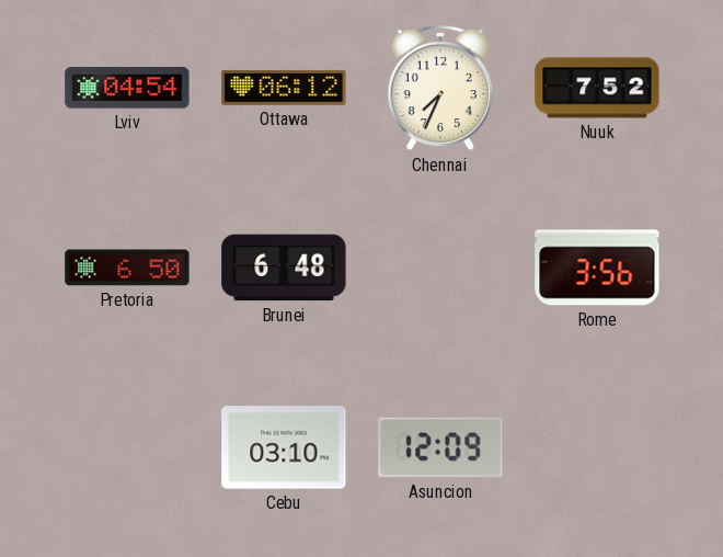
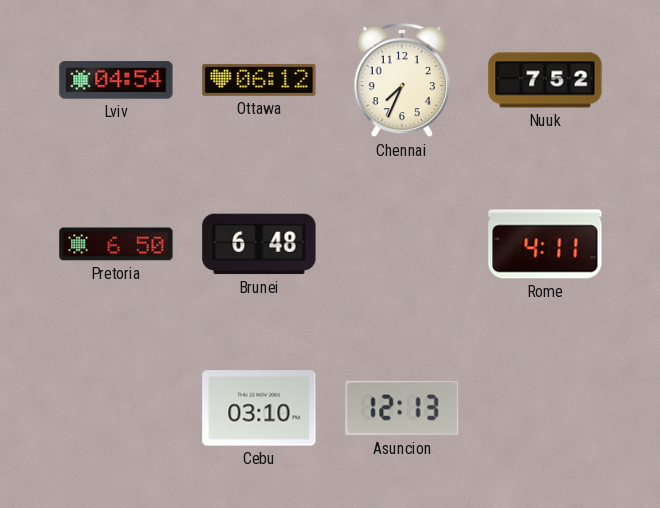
Rome: 3:56 -> 4:11 (545, 244)
Asuncion: 12:09 -> 12:13 (402, 408)
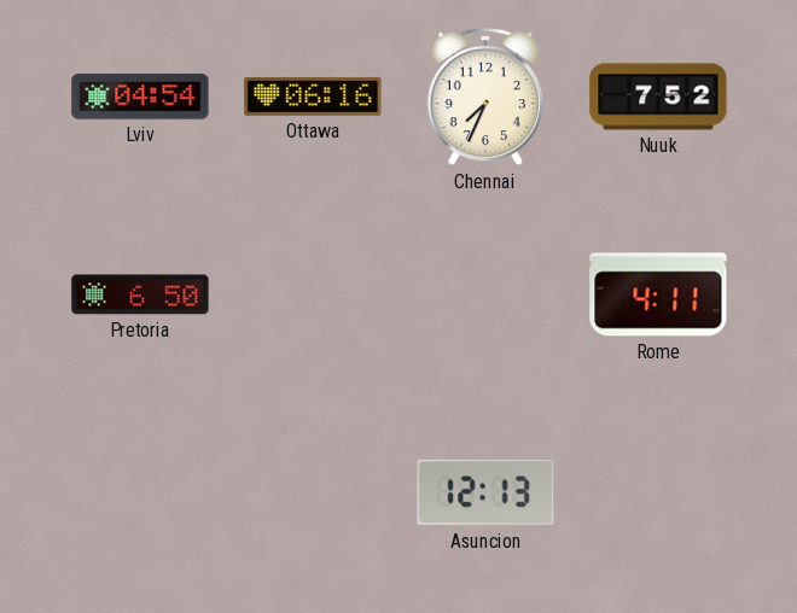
Ottawa: 06:12 -> 06:16 (313, 97)
Brunei: 6:48 -> none (259, 244)
Cebu: 03:10 -> none (259, 408)
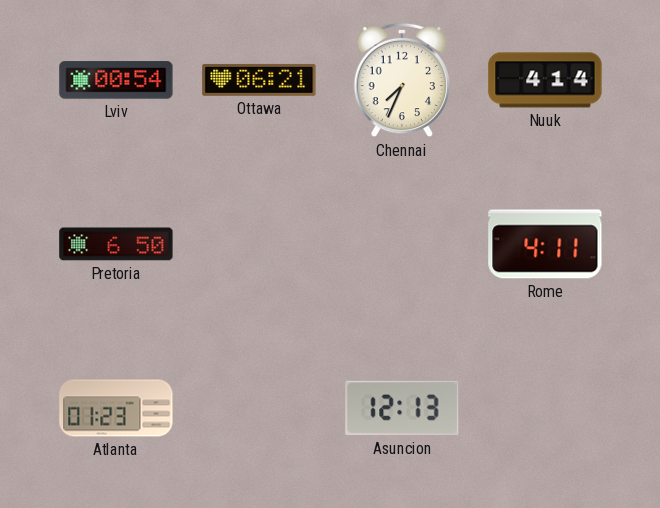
Lviv: 04:54 -> 00:54 (116, 80)
Ottawa: 06:16 -> 06:21 (259, 80)
Nuuk: 7:52 -> 4:14 (545, 80)
Atlanta: none -> 01:23 (116, 408)
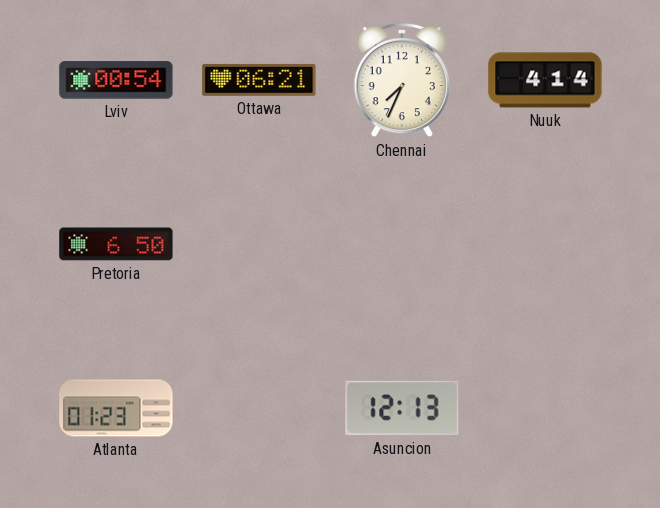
Rome: 4:11 -> none (545, 244)
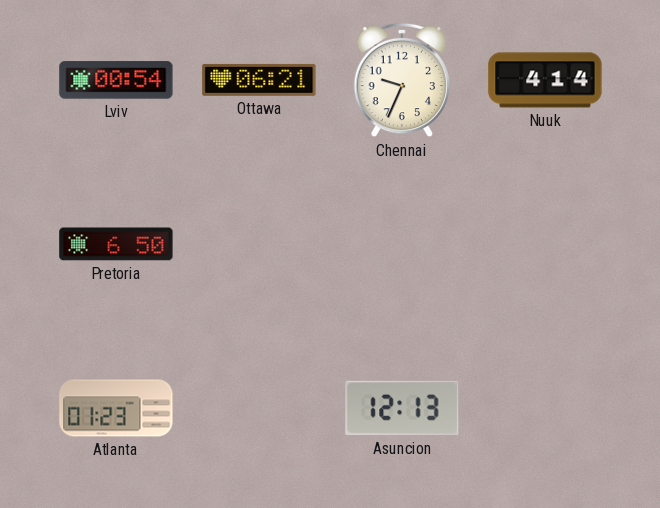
Chennai: 7:34 -> 9:34 (402, 80)
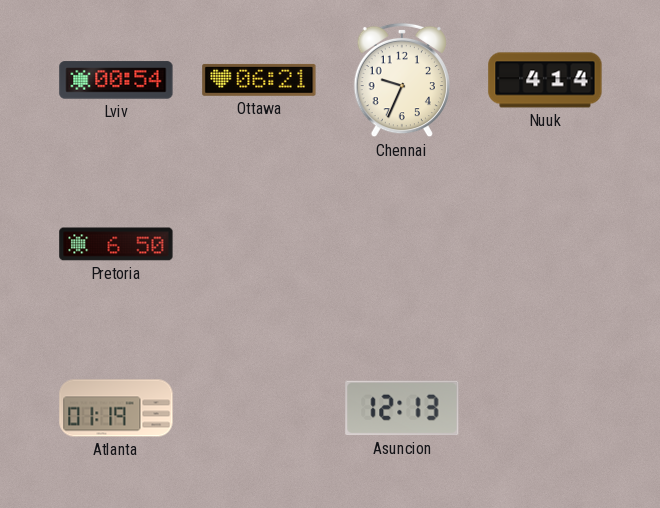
Atlanta: 01:23 -> 01:19 (116, 408)
